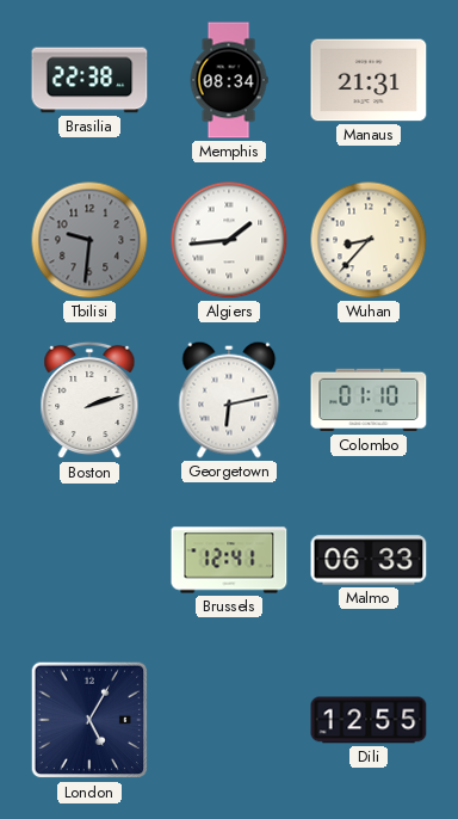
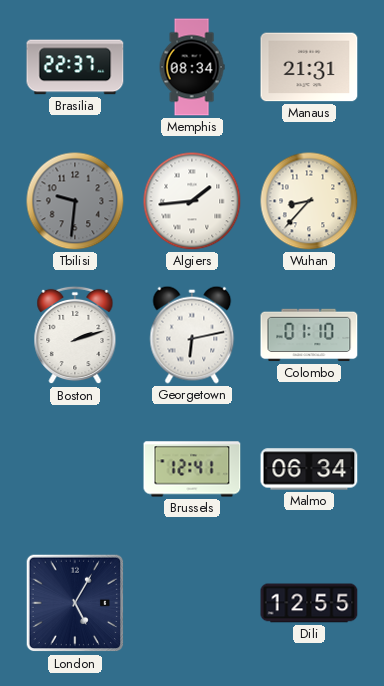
Brasilia: 22:38 -> 22:37 (75, 67)
Malmo: 06:33 -> 06:34 (309, 469)
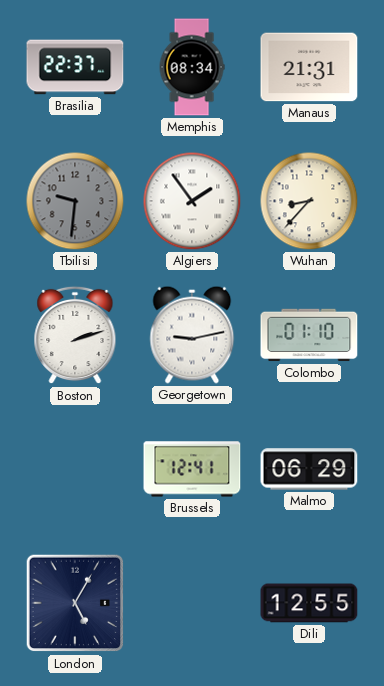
Algiers: 1:44 -> 1:54 (192, 201)
Georgetown: 6:13 -> 9:13 (192, 335)
Malmo: 06:34 -> 06:29 (309, 469)
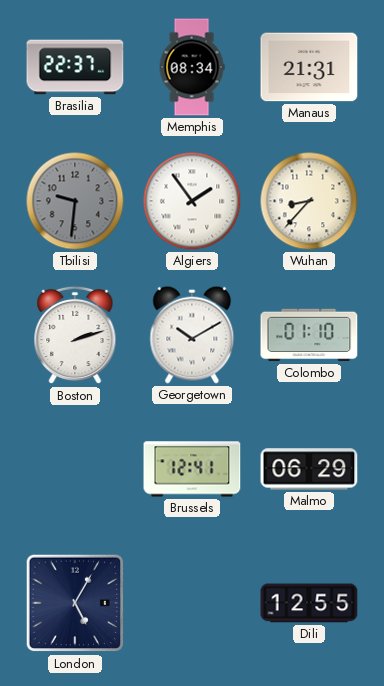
Georgetown: 9:13 -> 10:10 (192, 335)
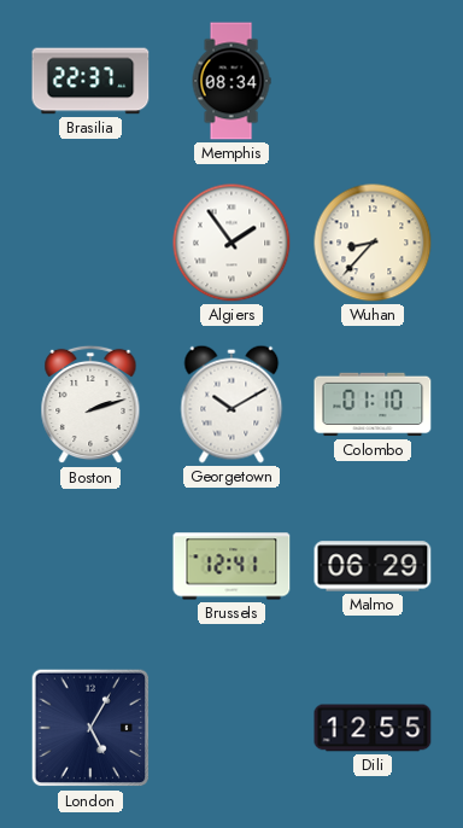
Manaus: 21:31 -> none (309, 67)
Tbilisi: 9:31 -> none (75, 201)
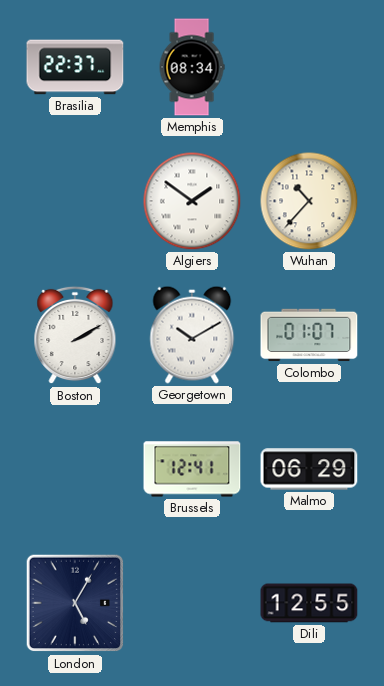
Algiers: 1:54 -> 1:51 (192, 201)
Wuhan: 8:37 -> 10:37 (309, 201)
Boston: 2:12 -> 2:10 (75, 335)
Colombo: 01:10 -> 01:07 (309, 335)
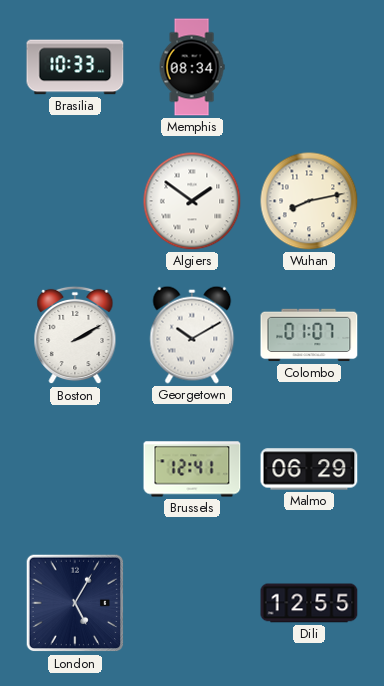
Brasilia: 22:37 -> 10:33 (75, 67)
Wuhan: 10:37 -> 8:13 (309, 201)
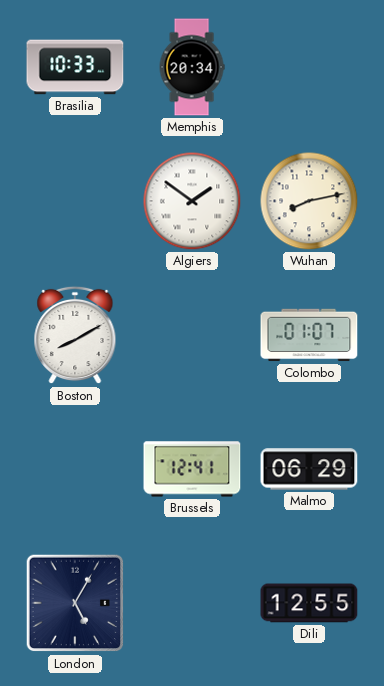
Memphis: 08:34 -> 20:34 (192, 67)
Boston: 2:10 -> 8:10 (75, 335)
Georgetown: 10:10 -> none (192, 335)
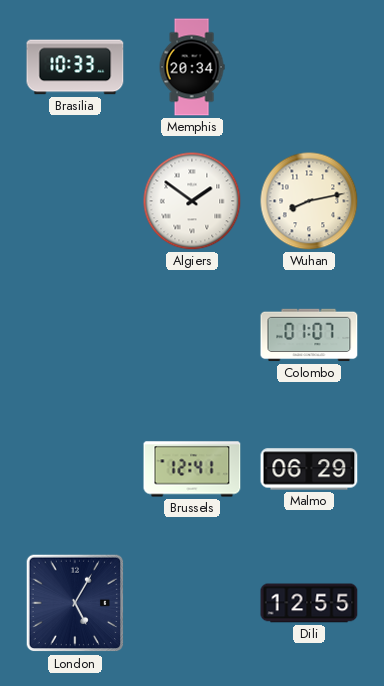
Boston: 8:10 -> none (75, 335)
